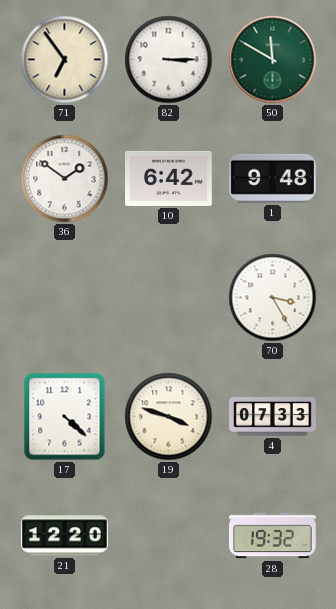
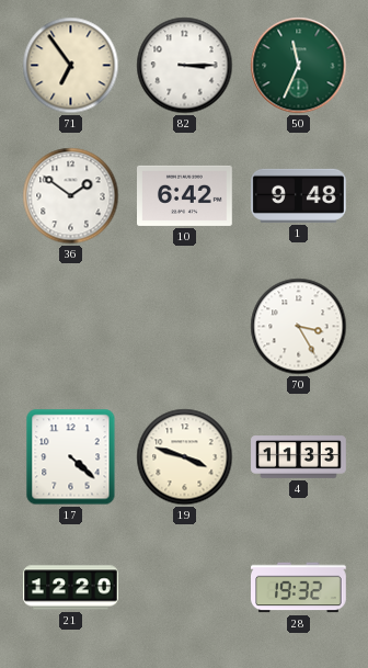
50: 11:50 -> 11:34 (299, 66)
4: 07:33 -> 11:33 (299, 457)
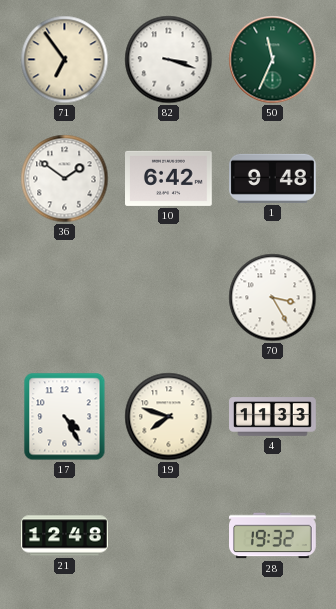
82: 3:15 -> 3:18 (169, 60)
17: 4:22 -> 4:25 (65, 417)
19: 3:48 -> 7:48 (169, 417)
21: 12:20 -> 12:48 (65, 536)
